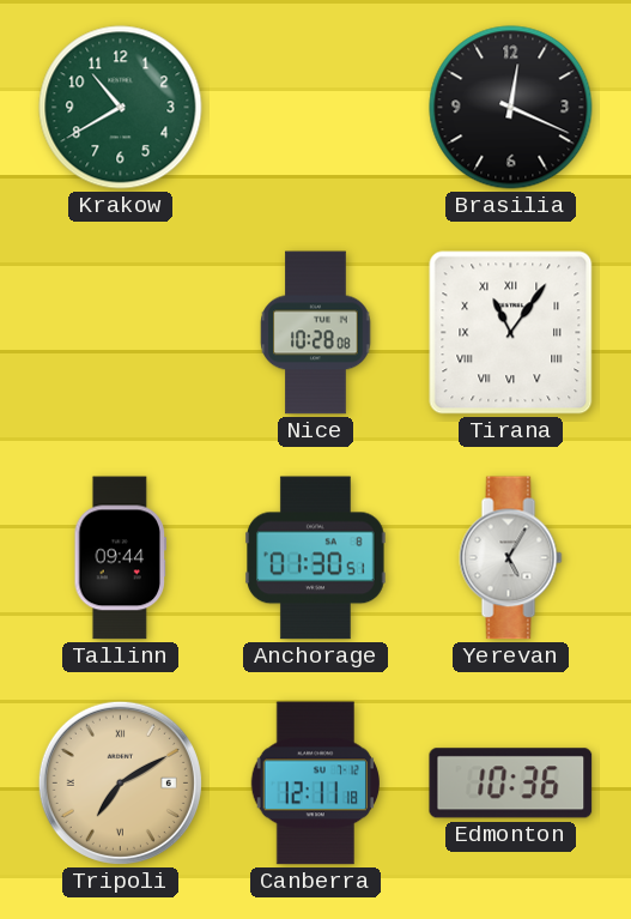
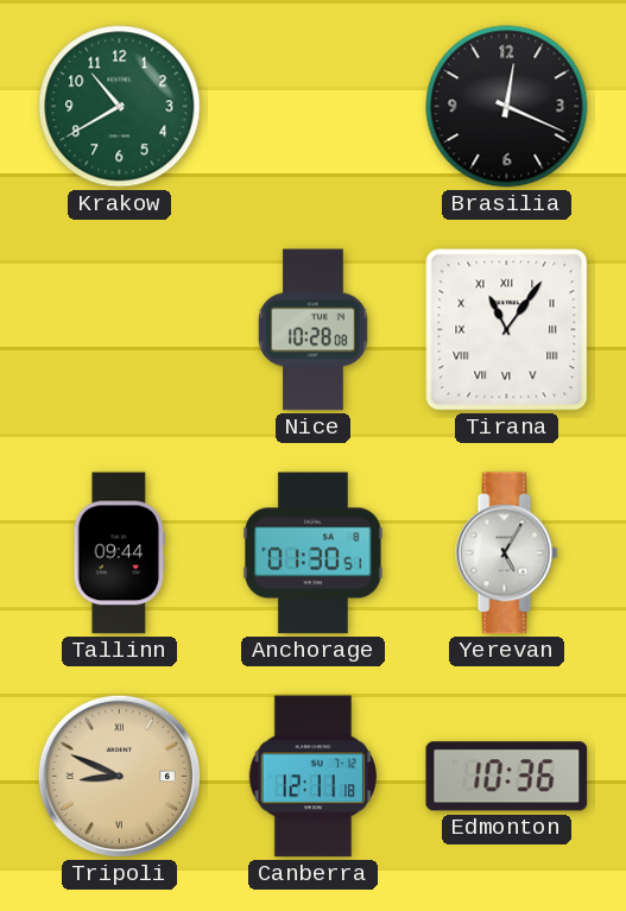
Tripoli: 7:10 -> 8:49 (119, 776)
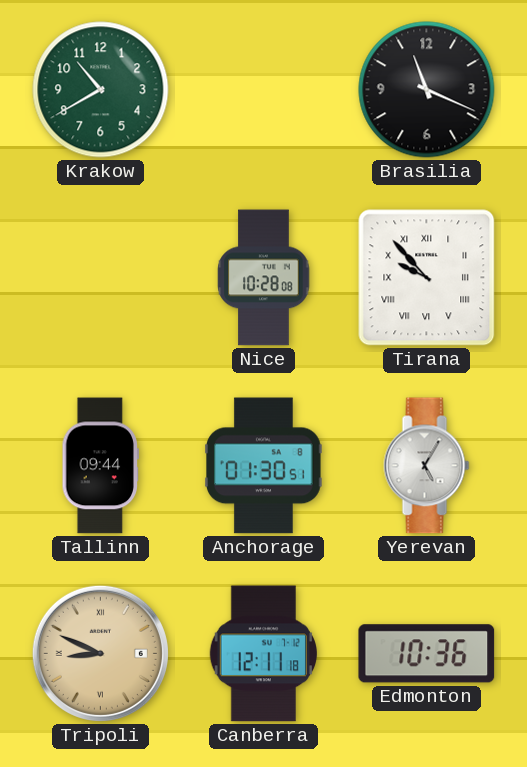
Brasilia: 12:19 -> 11:19 (427, 90)
Tirana: 11:06 -> 9:53 (427, 278)
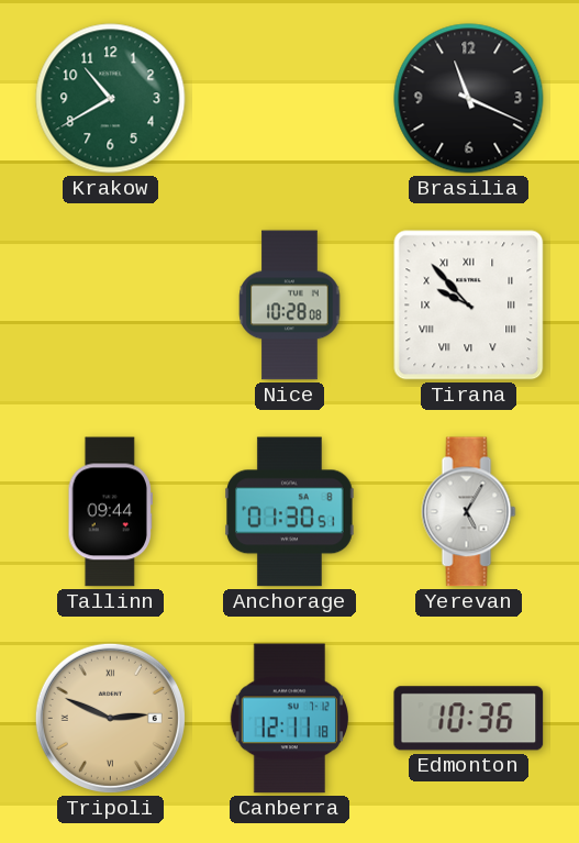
Tripoli: 8:49 -> 2:49 (110, 718)
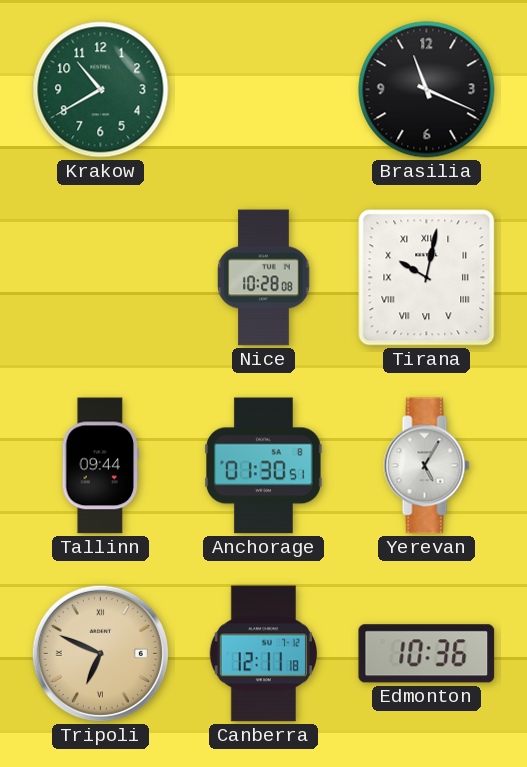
Tirana: 9:53 -> 10:02 (427, 278)
Tripoli: 2:49 -> 6:49 (100, 653)
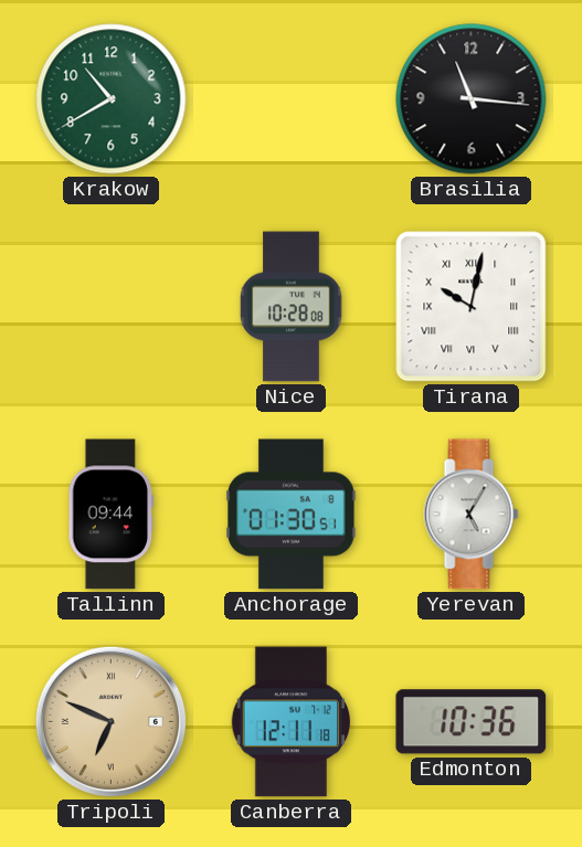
Brasilia: 11:19 -> 11:16 (472, 99)
